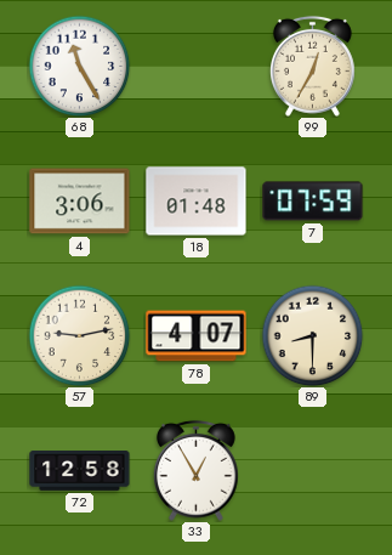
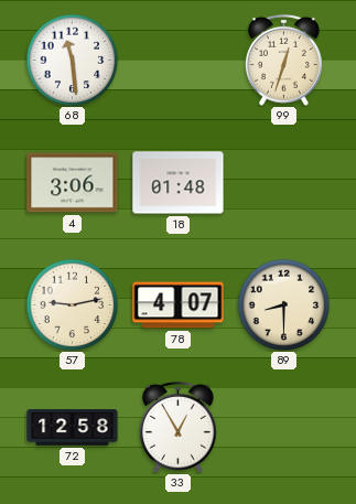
68: 11:25 -> 11:29 (72, 60)
99: 12:35 -> 12:33 (283, 60)
7: 07:59 -> none (313, 202)
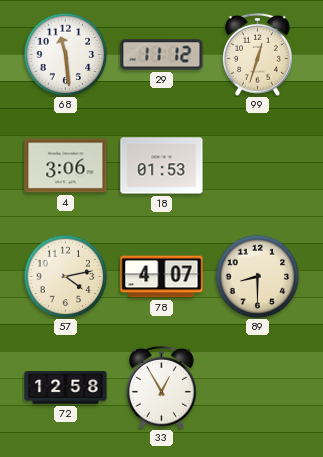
29: none -> 11:12 (162, 55)
18: 01:48 -> 01:53 (162, 166)
57: 9:13 -> 4:13 (65, 276)
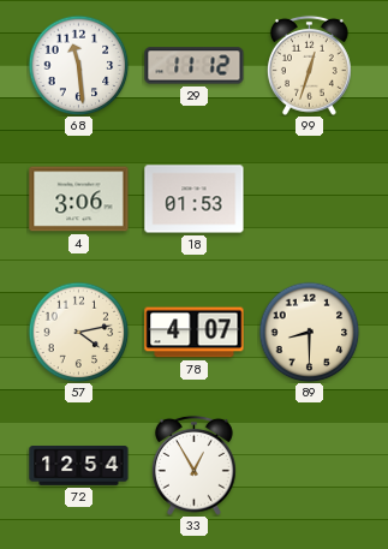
72: 12:58 -> 12:54 (79, 466)
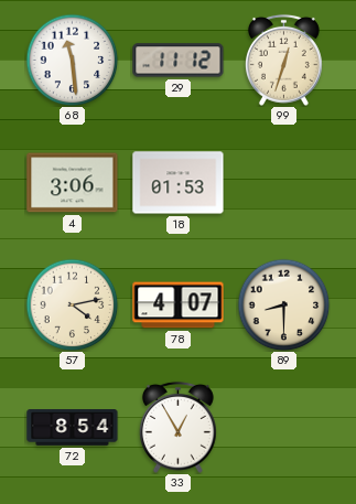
72: 12:54 -> 8:54 (73, 428)
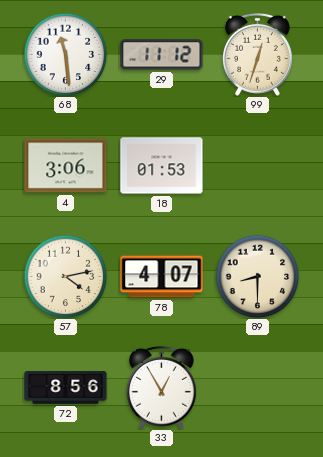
72: 8:54 -> 8:56 (66, 388)
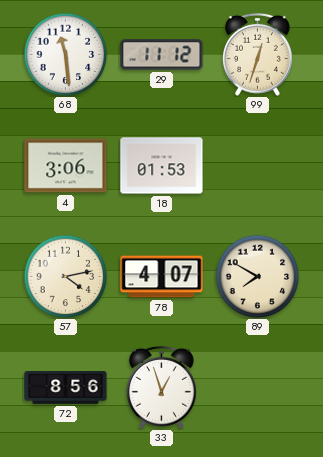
89: 8:30 -> 7:50 (257, 276)
33: 12:55 -> 12:57 (161, 387)
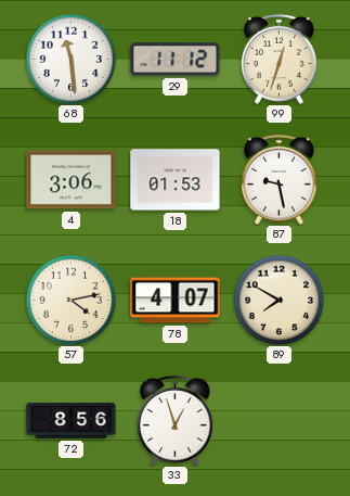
87: none -> 9:28 (278, 179)
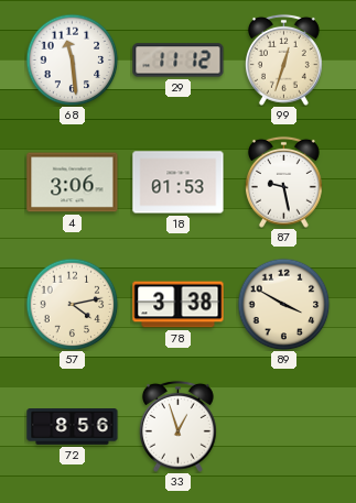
78: 4:07 -> 3:38 (179, 305)
89: 7:50 -> 3:50 (283, 304)
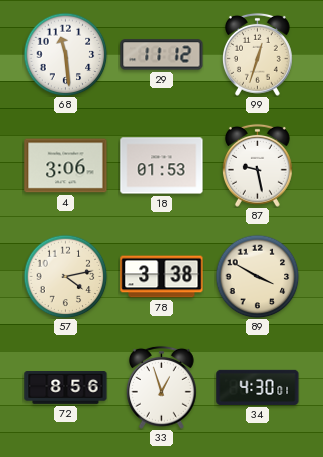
34: none -> 4:30 (258, 387)
